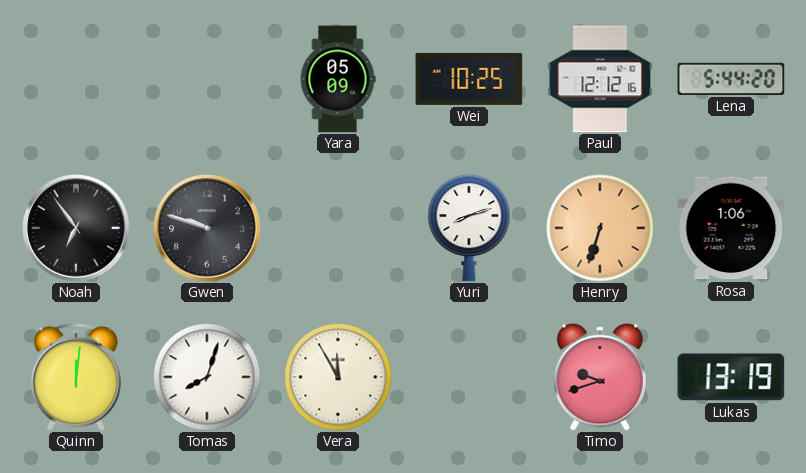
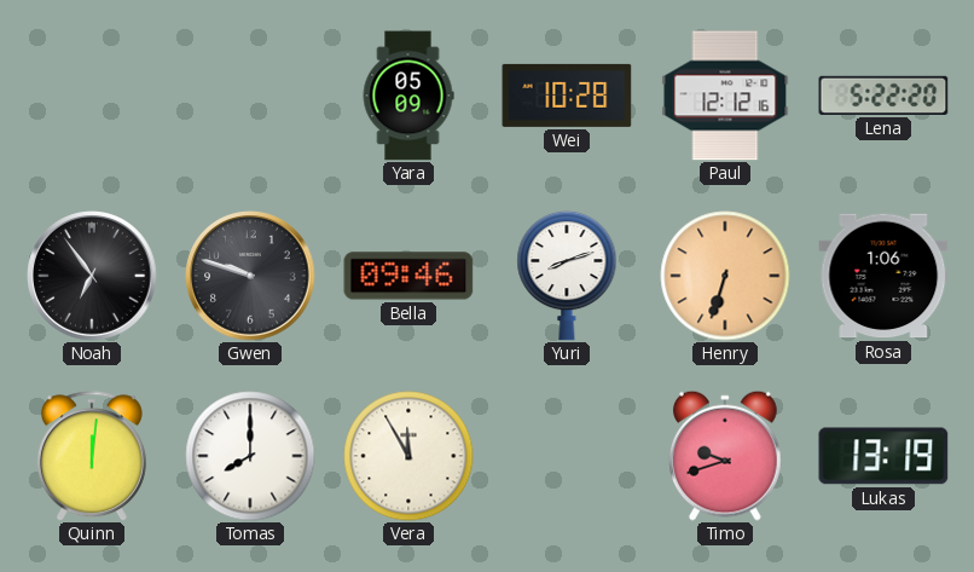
Wei: 10:25 -> 10:28 (567, 96)
Lena: 5:44 -> 5:22 (883, 96)
Bella: none -> 09:46 (408, 276)
Tomas: 8:03 -> 8:00 (250, 456)
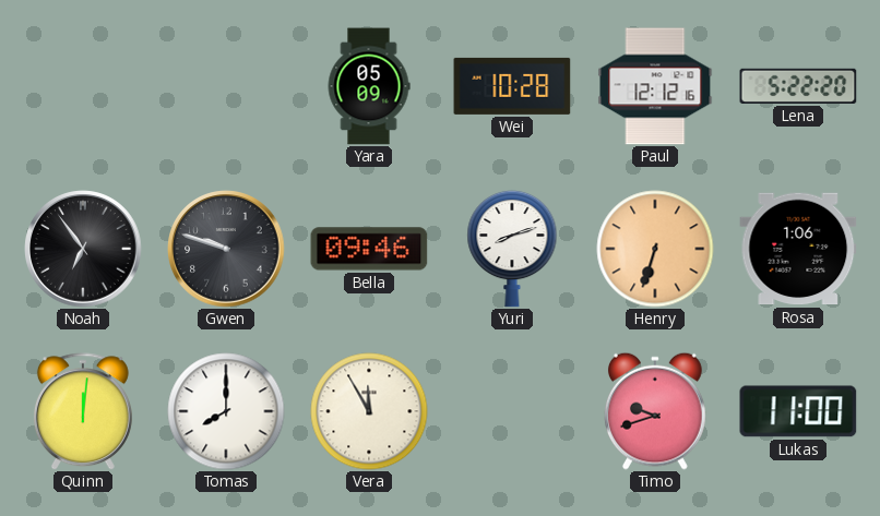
Lukas: 13:19 -> 11:00 (798, 411)
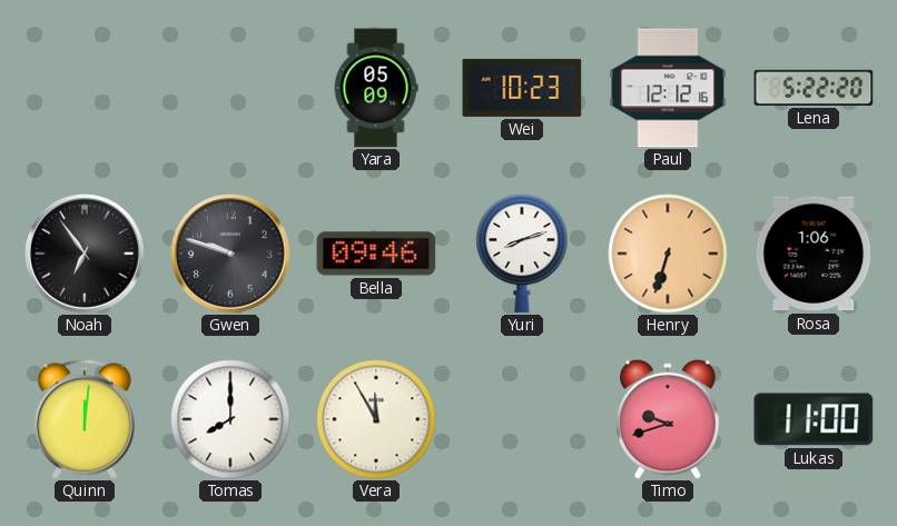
Wei: 10:28 -> 10:23 (522, 88)
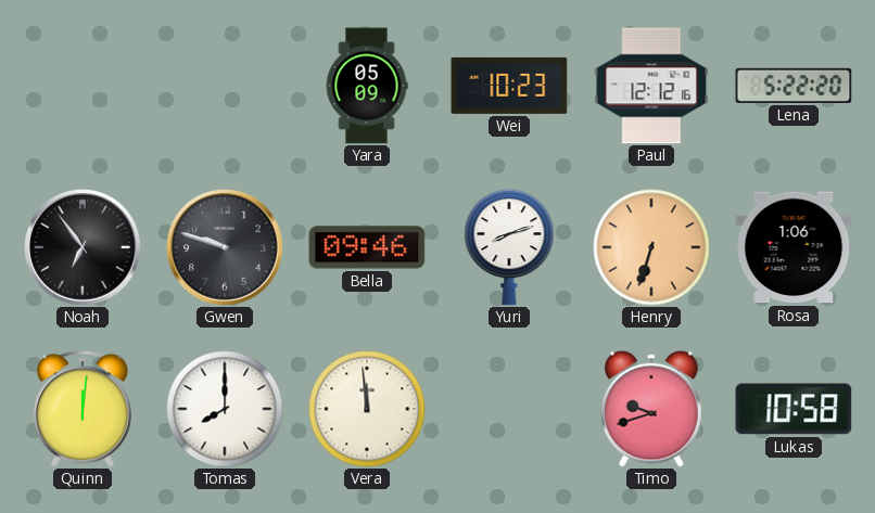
Vera: 11:55 -> 11:59 (367, 409)
Lukas: 11:00 -> 10:58 (794, 409)
